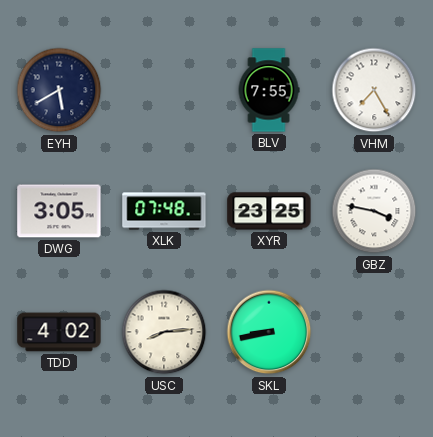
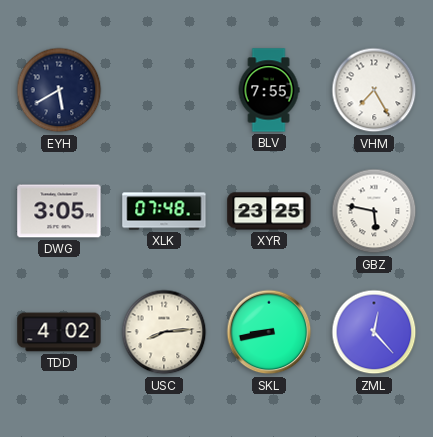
GBZ: 3:47 -> 5:47 (374, 211)
ZML: none -> 12:23 (374, 332)
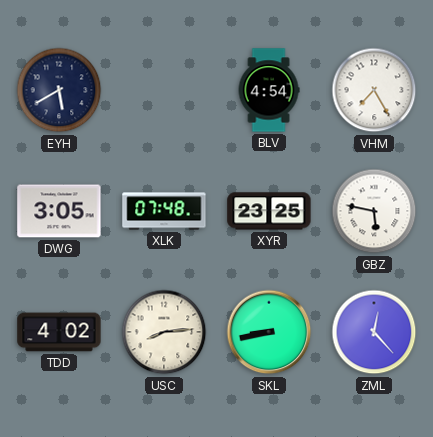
BLV: 7:55 -> 4:54 (269, 90)
